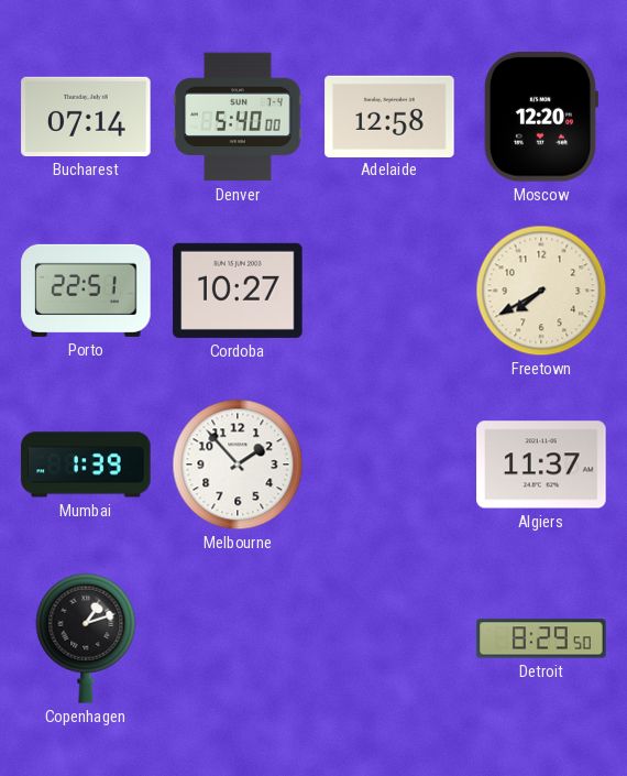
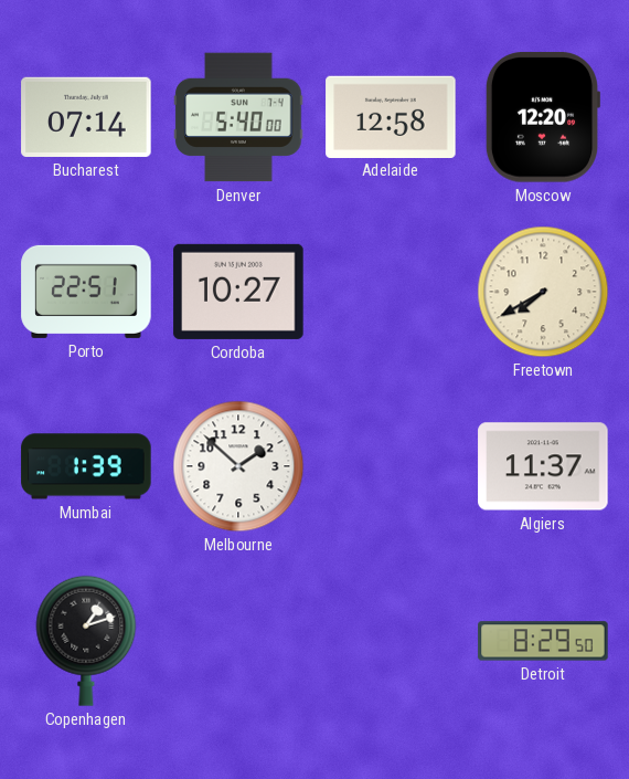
Melbourne: 1:53 -> 1:52 (238, 466)
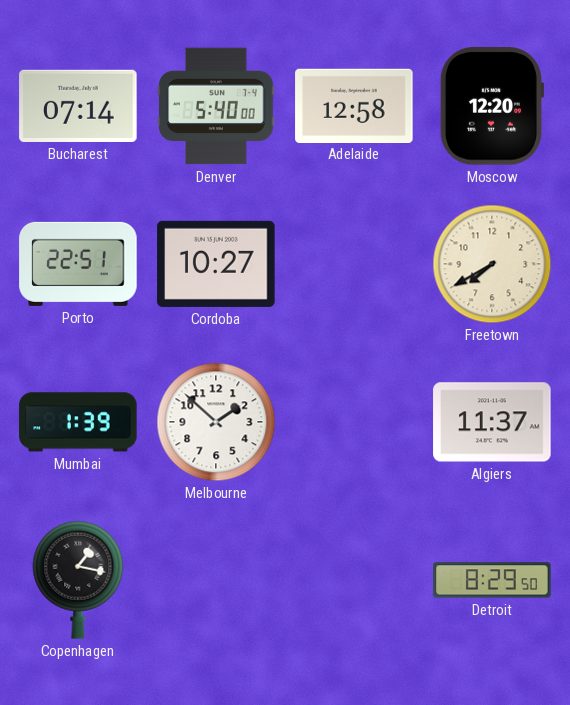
Copenhagen: 1:12 -> 1:17 (78, 580)
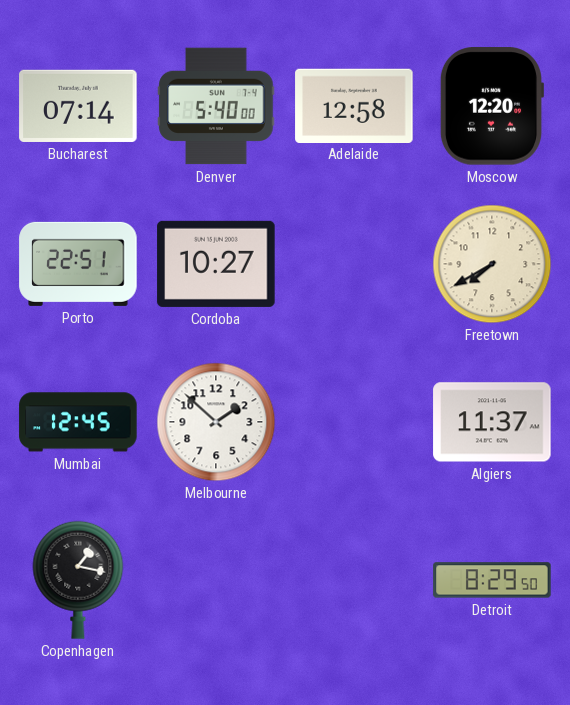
Mumbai: 1:39 -> 12:45 (78, 422)
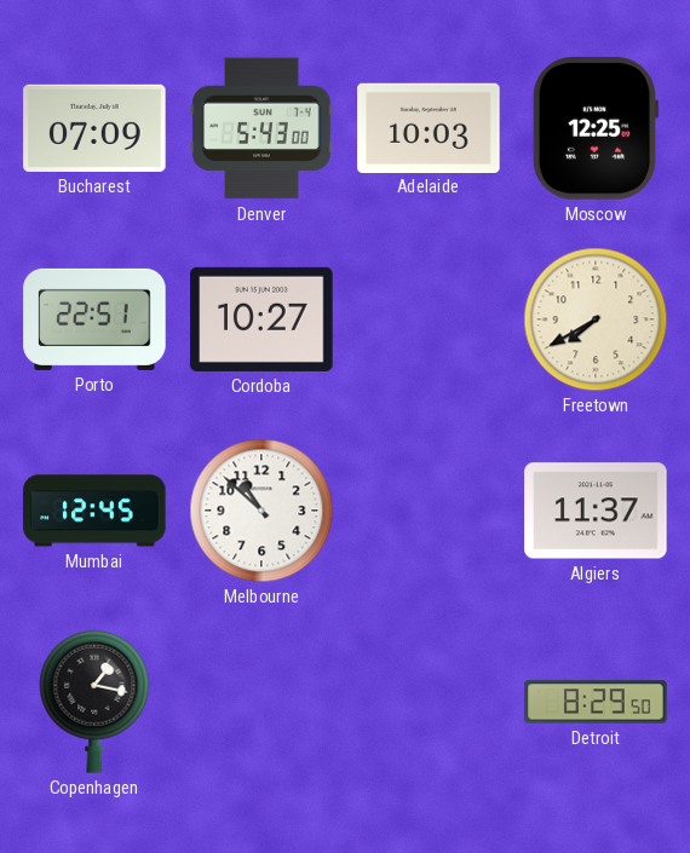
Bucharest: 07:14 -> 07:09 (94, 128)
Denver: 5:40 -> 5:43 (261, 128)
Adelaide: 12:58 -> 10:03 (429, 127)
Moscow: 12:20 -> 12:25 (594, 128)
Melbourne: 1:52 -> 10:52 (261, 511)
